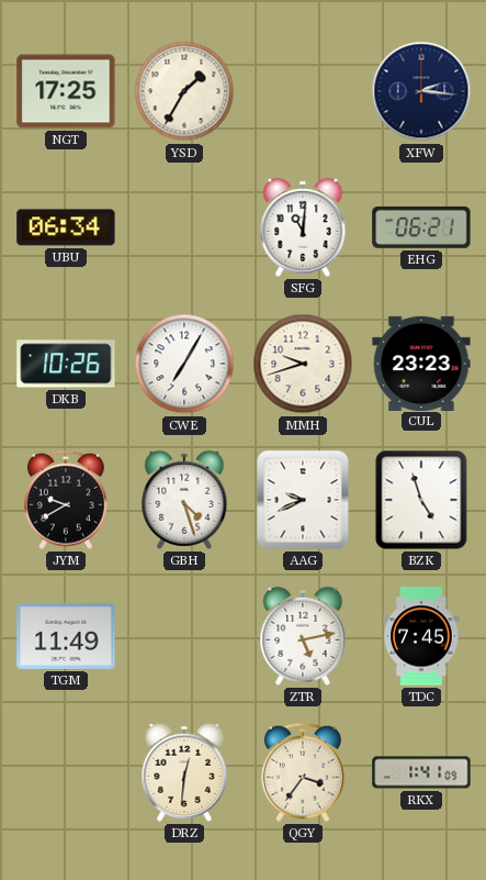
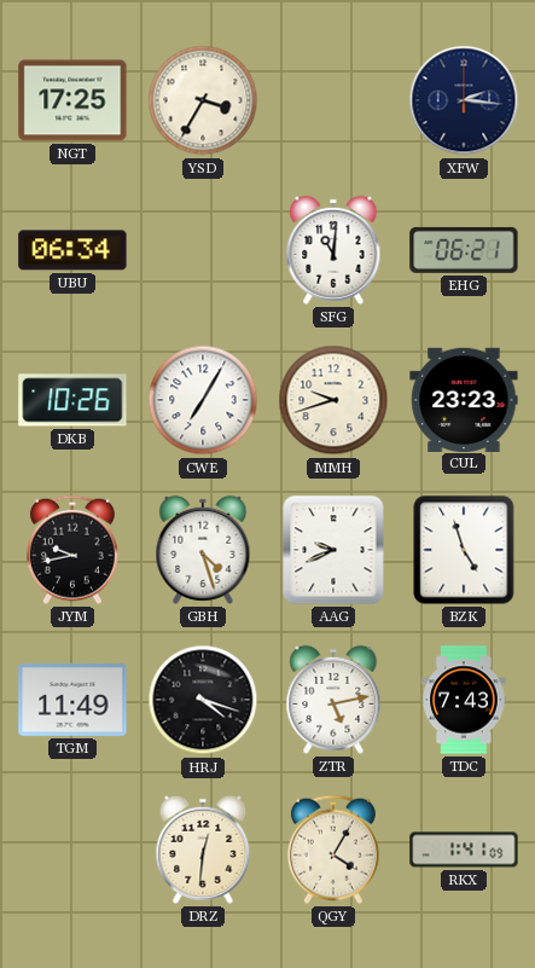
YSD: 1:35 -> 3:35 (203, 100)
JYM: 9:40 -> 9:43 (72, 550)
HRJ: none -> 4:18 (203, 700)
TDC: 7:45 -> 7:43 (464, 700)
QGY: 3:36 -> 4:05 (333, 850)
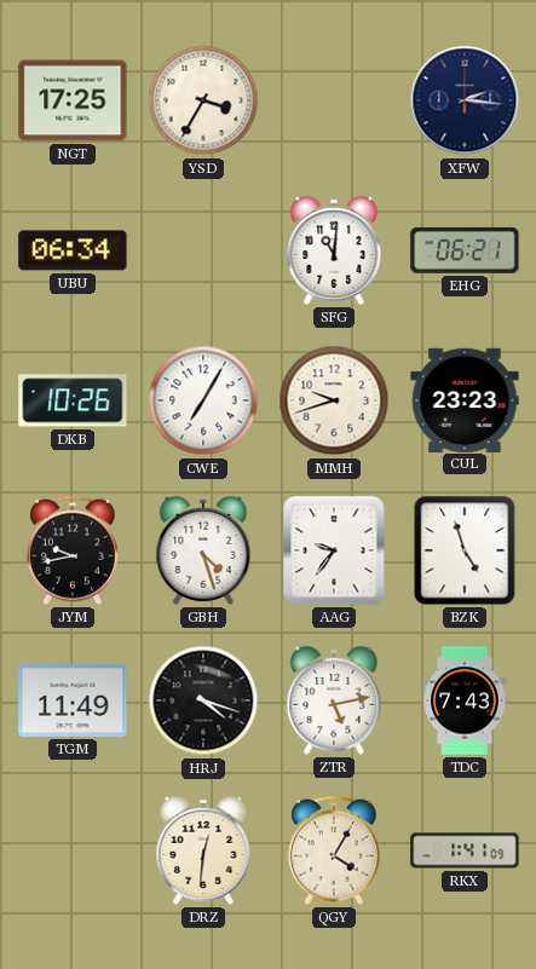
AAG: 9:41 -> 9:36 (334, 550)
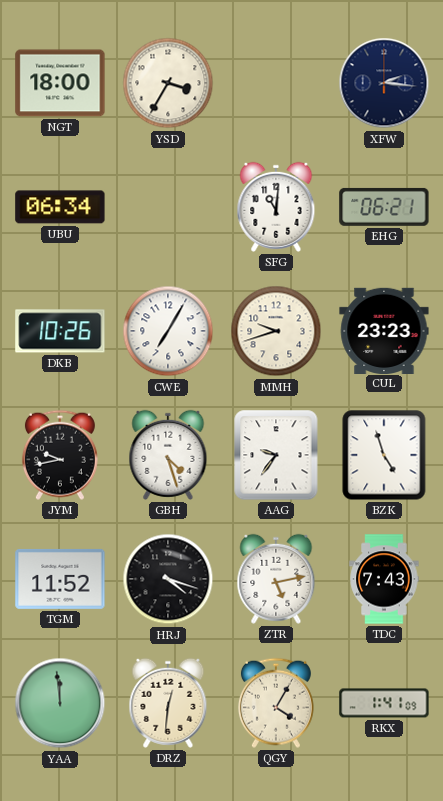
NGT: 17:25 -> 18:00 (60, 83)
TGM: 11:49 -> 11:52 (60, 579)
YAA: none -> 11:59 (60, 703)
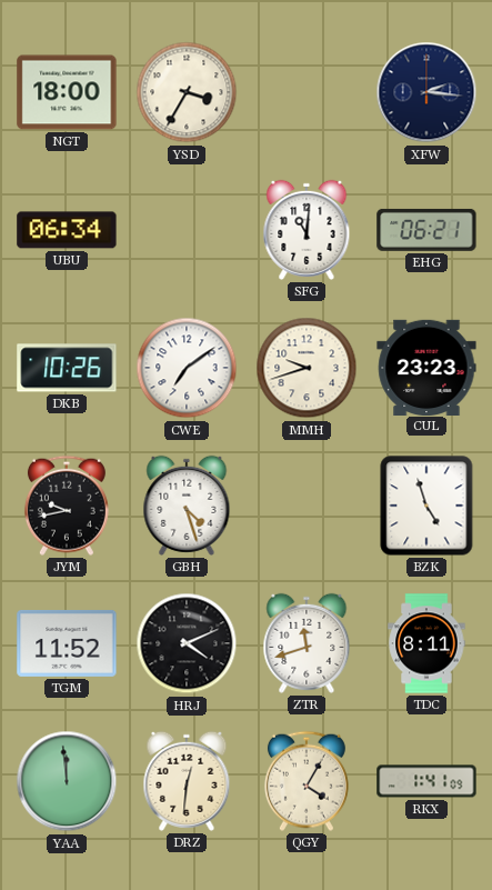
CWE: 7:05 -> 7:09 (187, 368)
AAG: 9:36 -> none (276, 455)
HRJ: 4:18 -> 4:11 (187, 643)
ZTR: 5:13 -> 11:42 (307, 643)
TDC: 7:43 -> 8:11 (426, 643)
